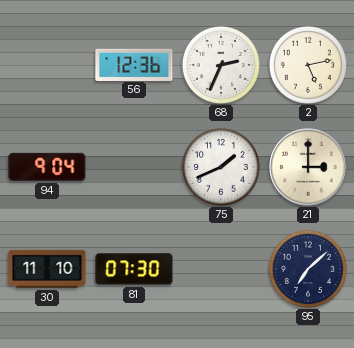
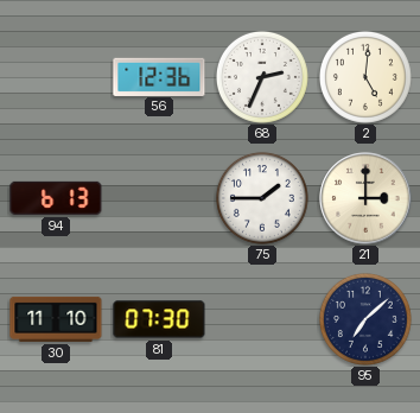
2: 5:13 -> 5:01 (365, 77)
94: 9:04 -> 6:13 (56, 198)
75: 1:41 -> 1:45 (262, 198)
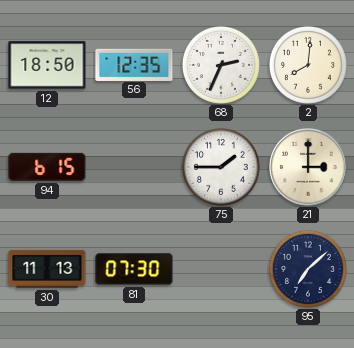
12: none -> 18:50 (47, 65)
56: 12:36 -> 12:35 (134, 64)
2: 5:01 -> 8:01 (308, 65)
94: 6:13 -> 6:15 (47, 167)
30: 11:10 -> 11:13 (47, 269)
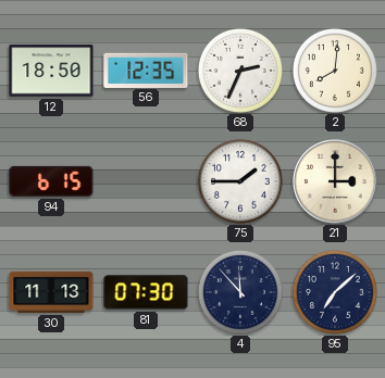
4: none -> 11:53 (240, 292)
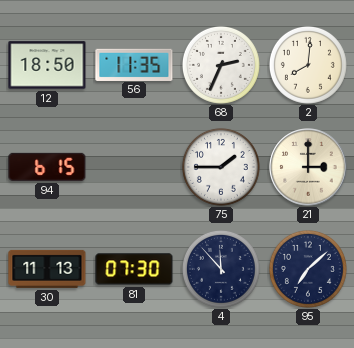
56: 12:35 -> 11:35 (134, 64)
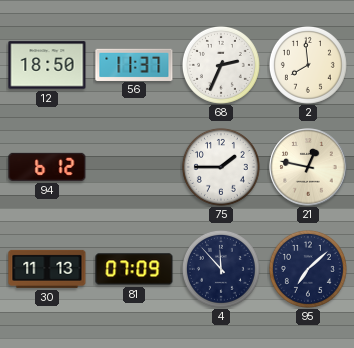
56: 11:35 -> 11:37 (134, 64)
2: 8:01 -> 7:59 (308, 65)
94: 6:15 -> 6:12 (47, 167)
21: 3:00 -> 12:47 (308, 167)
81: 07:30 -> 07:09 (134, 269)
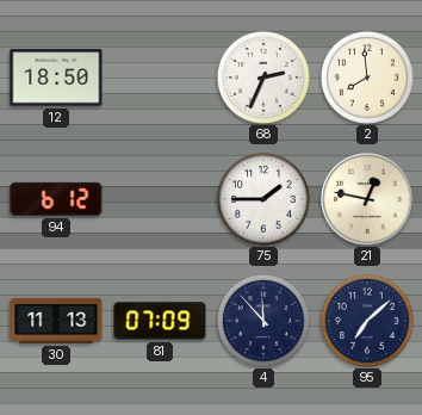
56: 11:37 -> none (134, 64)
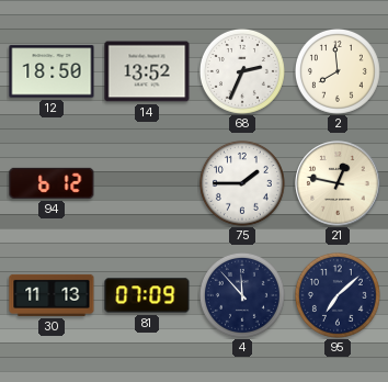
14: none -> 13:52 (147, 71)
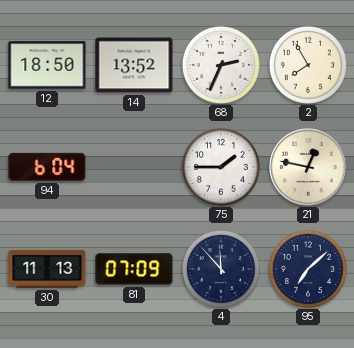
2: 7:59 -> 7:55 (308, 65)
94: 6:12 -> 6:04 (47, 167)
